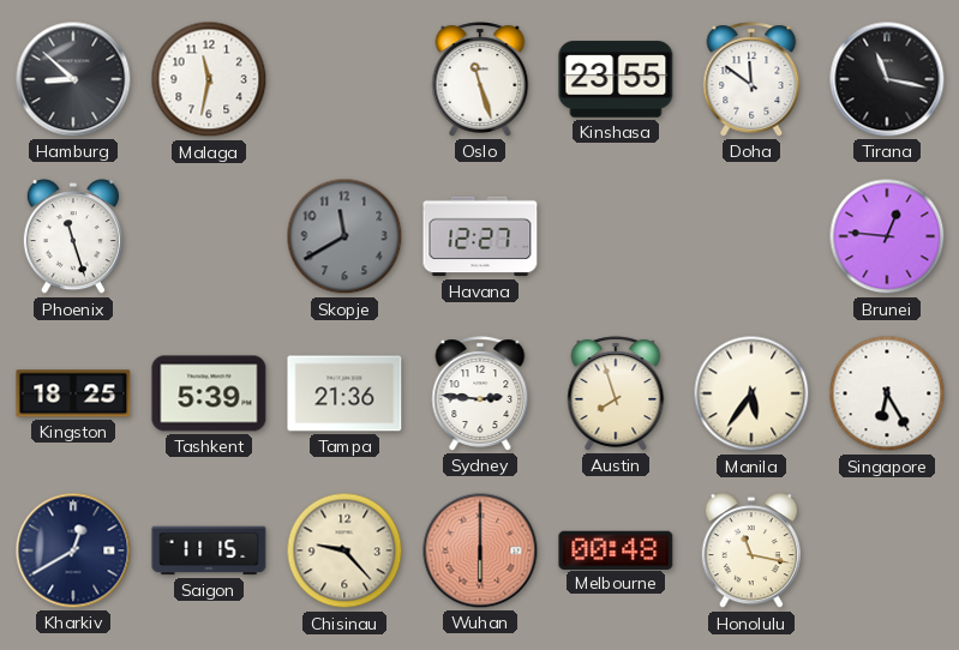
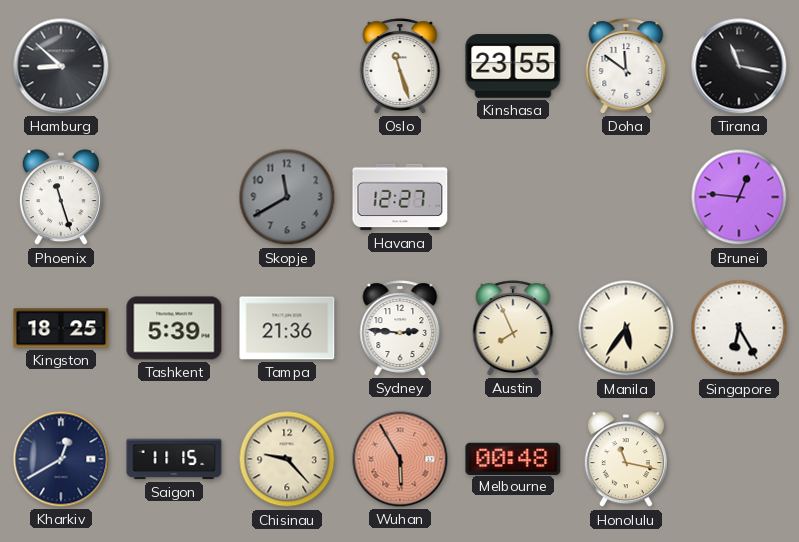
Malaga: 11:32 -> none (209, 79)
Austin: 7:57 -> 7:56 (513, 328)
Wuhan: 6:00 -> 5:55 (400, 459)
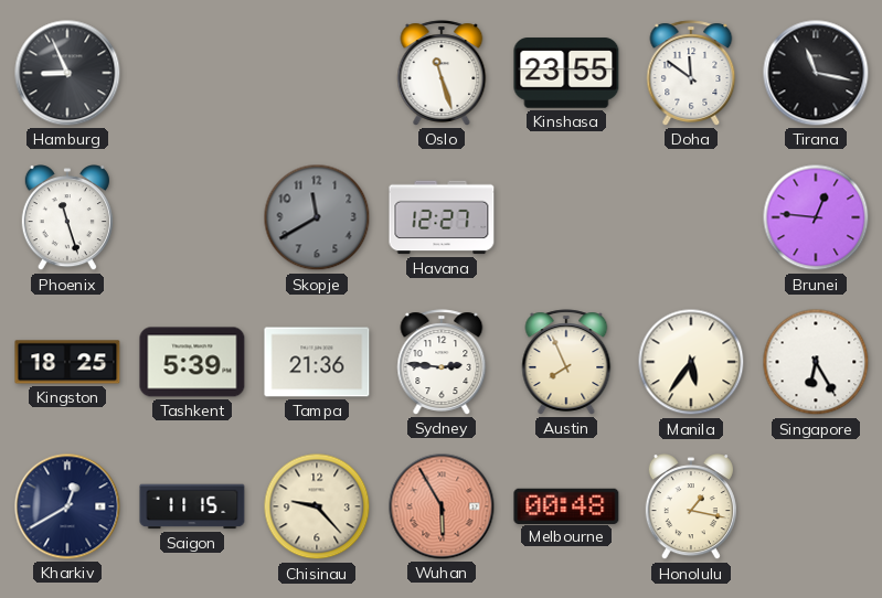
Hamburg: 8:52 -> 8:56 (67, 73)
Honolulu: 11:17 -> 1:17 (691, 508)
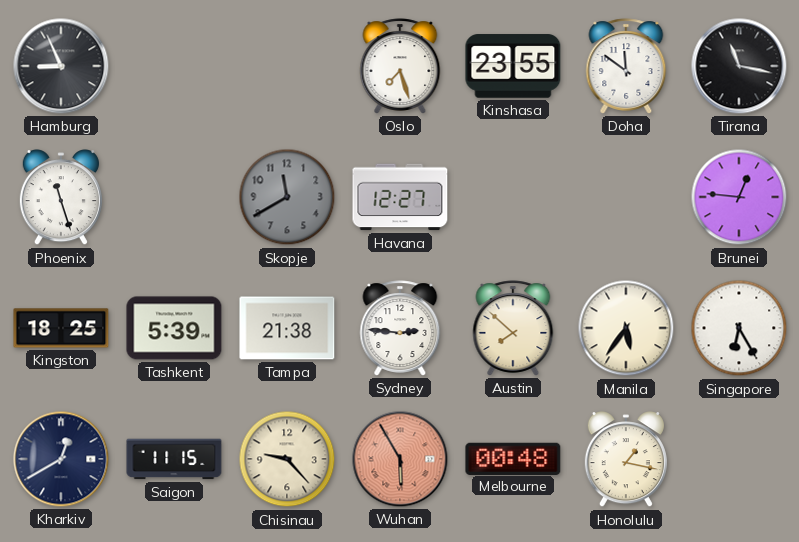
Oslo: 11:27 -> 7:27 (400, 66)
Tampa: 21:36 -> 21:38 (287, 328)
Austin: 7:56 -> 7:52 (513, 328)
